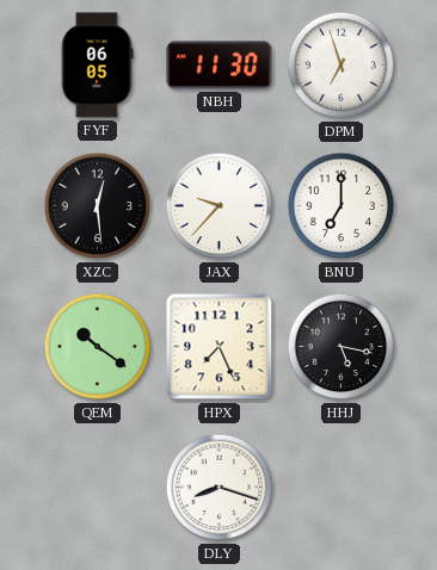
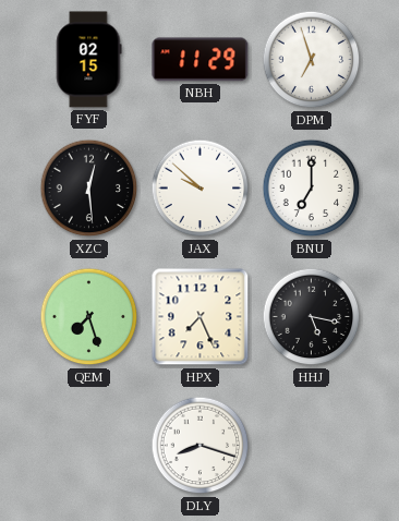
FYF: 06:05 -> 02:15 (88, 60)
NBH: 11:30 -> 11:29 (201, 60)
JAX: 9:37 -> 9:52 (201, 189)
QEM: 10:21 -> 7:27 (89, 317)
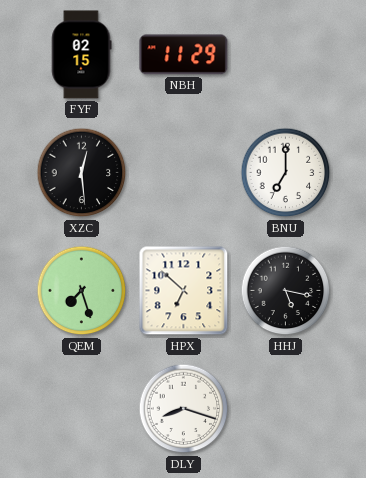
DPM: 6:57 -> none (312, 60)
JAX: 9:52 -> none (201, 189)
HPX: 7:26 -> 6:52 (184, 291)
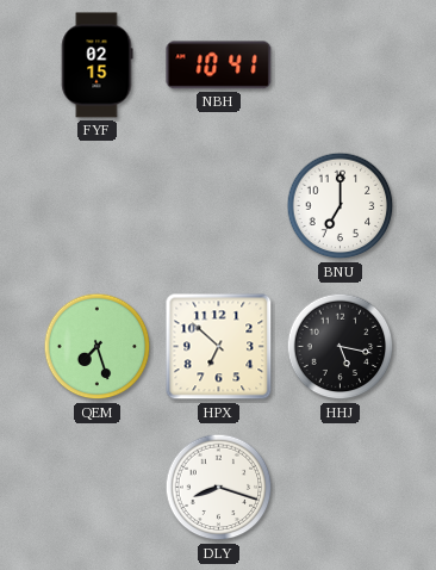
NBH: 11:29 -> 10:41 (219, 66)
XZC: 12:29 -> none (82, 173)
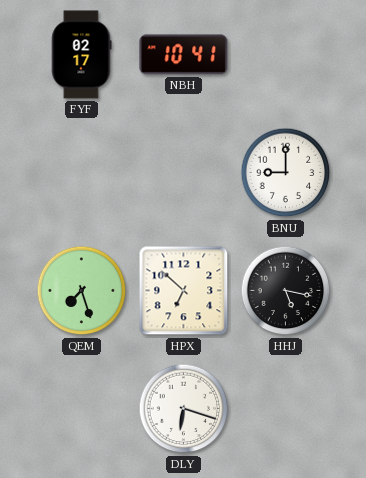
FYF: 02:15 -> 02:17 (81, 55)
BNU: 7:00 -> 9:00 (286, 173)
DLY: 8:18 -> 6:18 (184, 409)
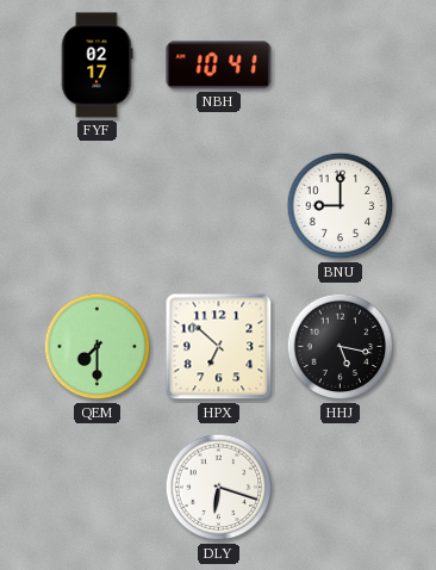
QEM: 7:27 -> 7:30 (98, 347)
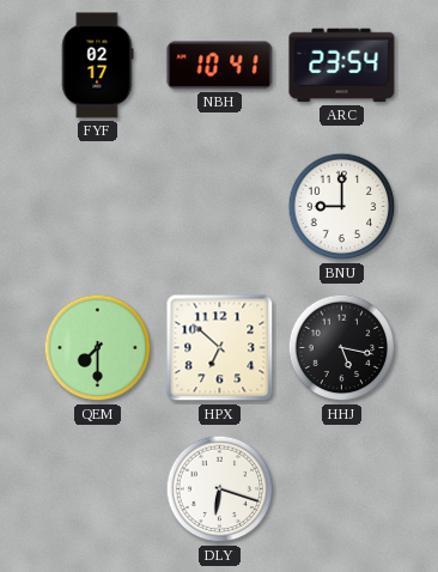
ARC: none -> 23:54 (342, 66)
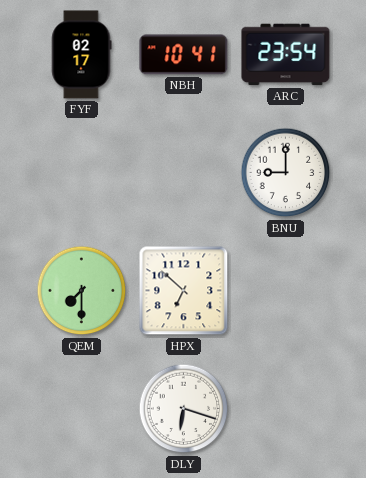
HHJ: 5:17 -> none (342, 348)
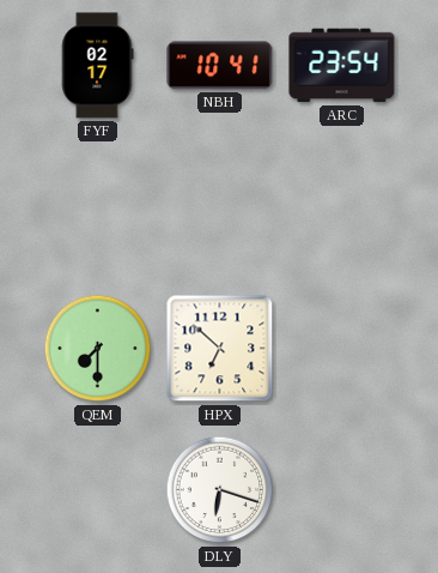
BNU: 9:00 -> none (286, 173)
